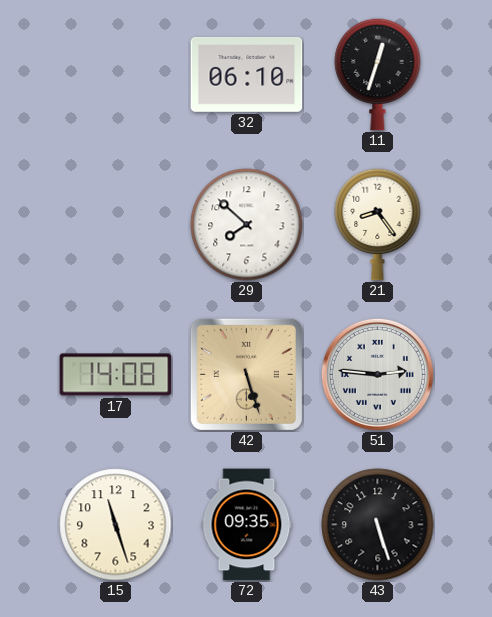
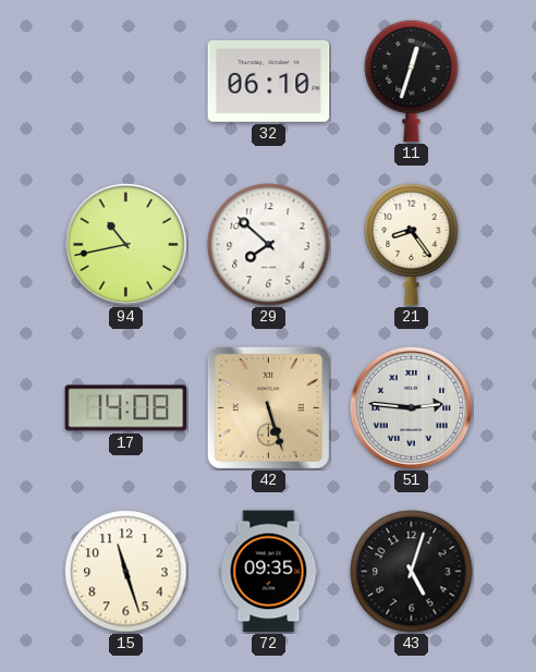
94: none -> 10:43 (125, 244)
43: 5:27 -> 5:03 (412, 572)
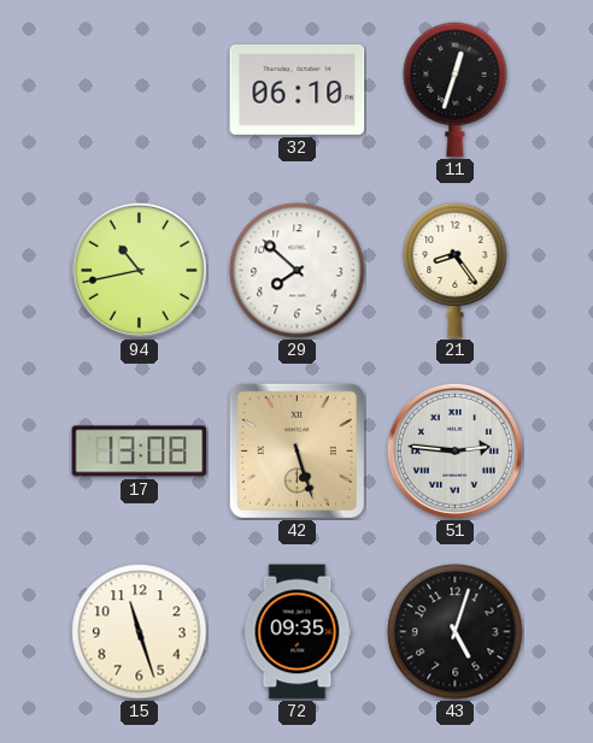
17: 14:08 -> 13:08 (140, 452)
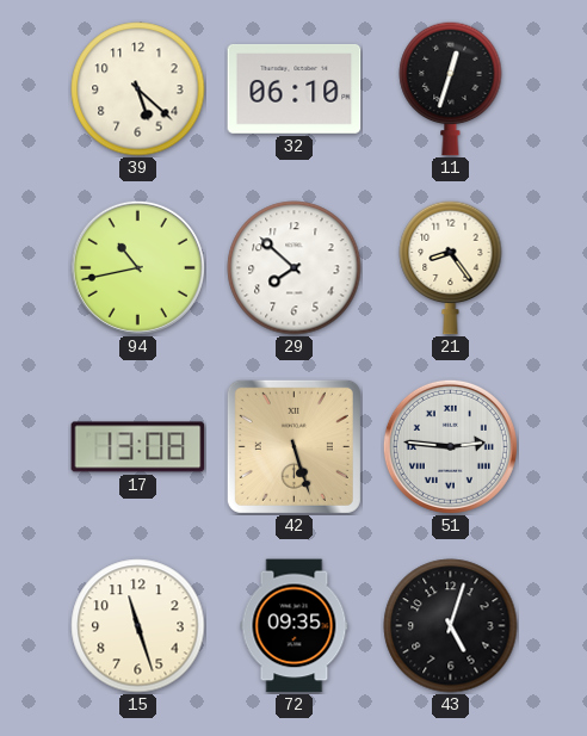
39: none -> 5:22 (138, 89)
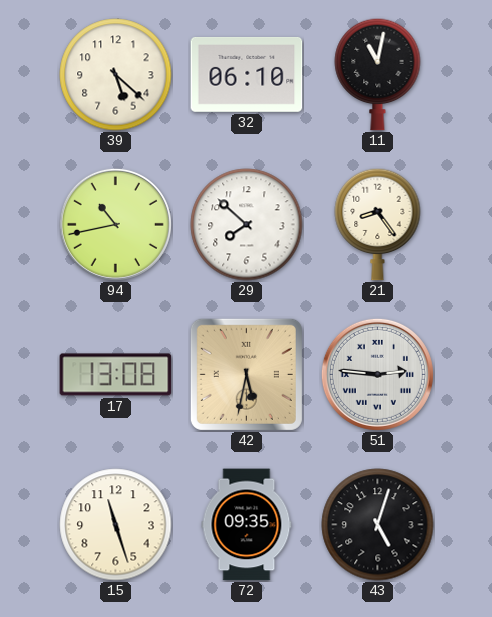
11: 12:33 -> 11:02 (378, 74)
42: 5:27 -> 5:32 (246, 374)
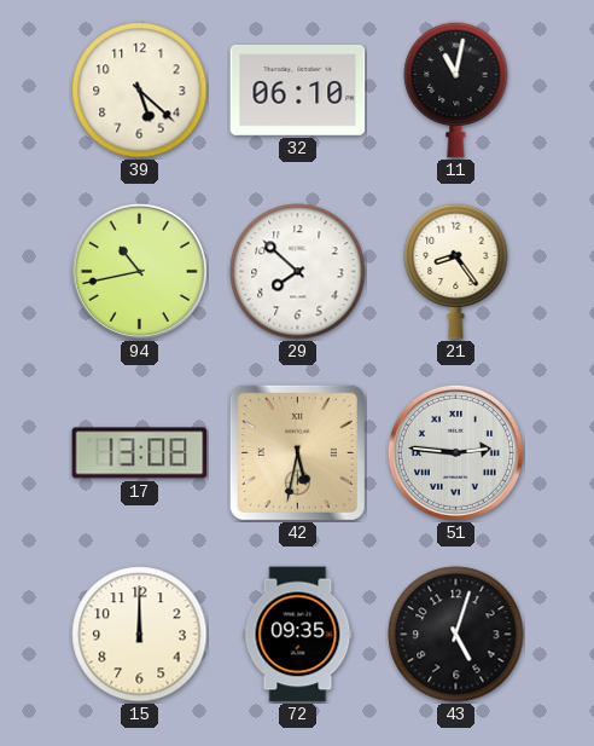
15: 11:27 -> 12:00 (140, 635)
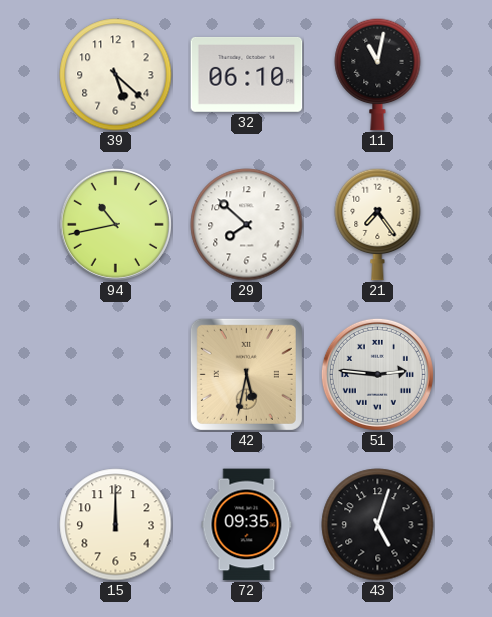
21: 8:24 -> 7:24 (378, 224)
17: 13:08 -> none (140, 453)
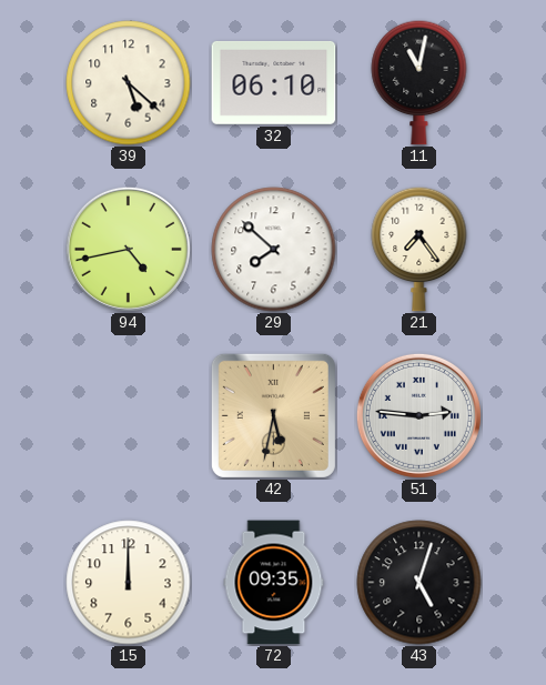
94: 10:43 -> 4:43 (128, 249)
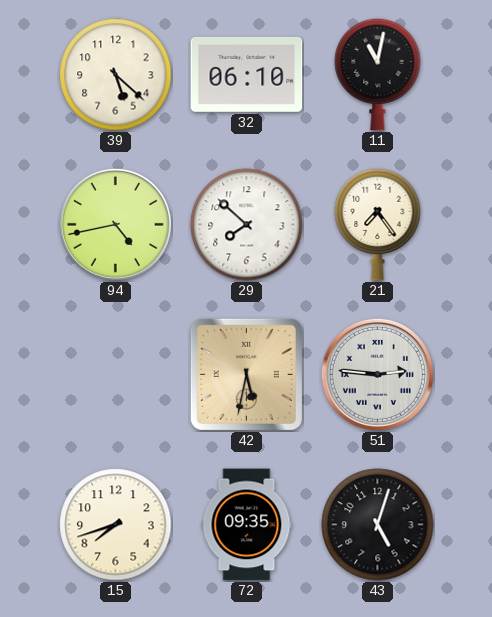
15: 12:00 -> 7:42 (116, 525)
